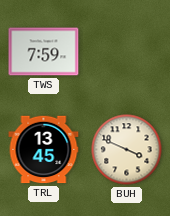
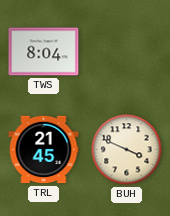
TWS: 7:59 -> 8:04 (44, 52)
TRL: 13:45 -> 21:45 (44, 150)
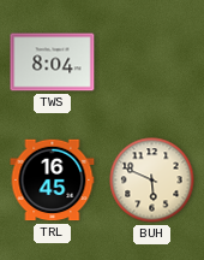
TRL: 21:45 -> 16:45 (53, 181)
BUH: 3:49 -> 5:49 (152, 181)
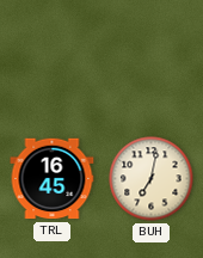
TWS: 8:04 -> none (53, 63)
BUH: 5:49 -> 7:02 (152, 179)
